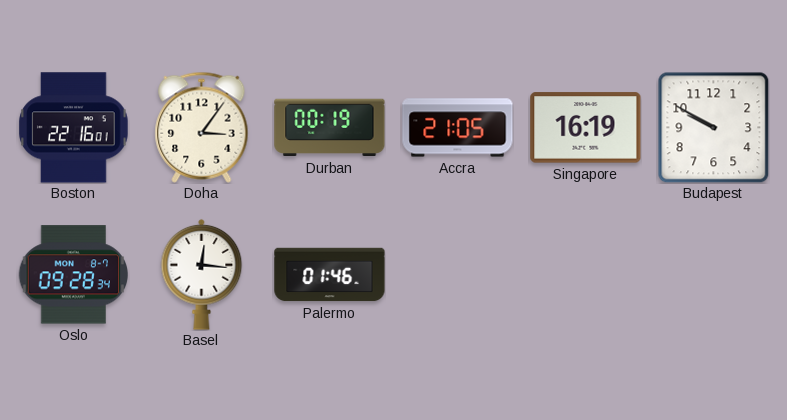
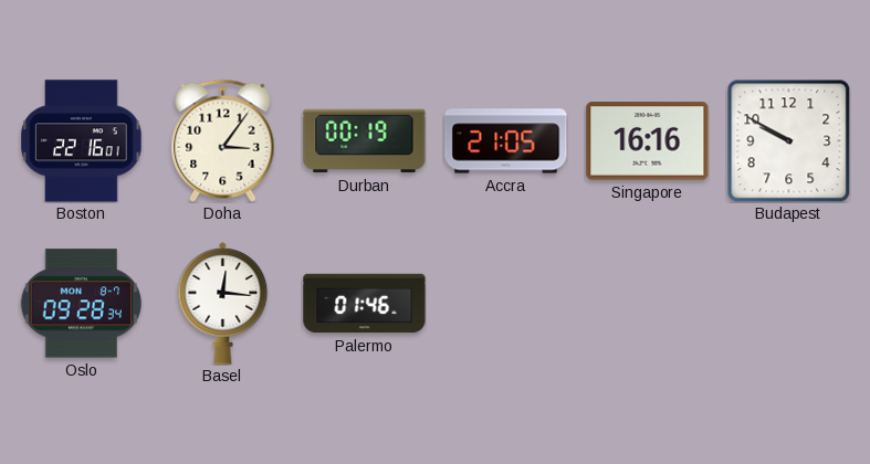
Singapore: 16:19 -> 16:16 (648, 141)
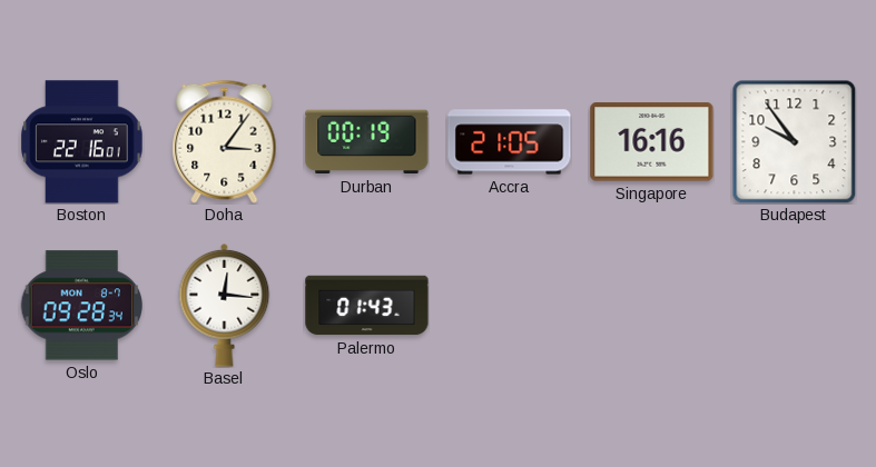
Budapest: 9:50 -> 9:54 (794, 141)
Palermo: 01:46 -> 01:43 (367, 306)
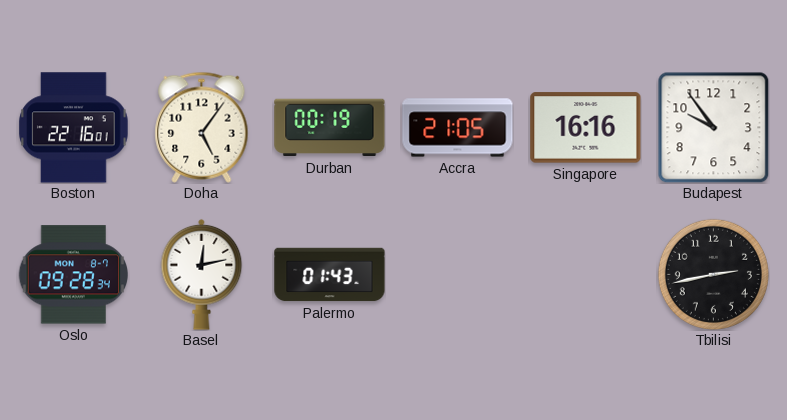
Doha: 3:06 -> 5:06 (202, 127)
Basel: 12:16 -> 12:13 (202, 274)
Tbilisi: none -> 2:43 (713, 274)
